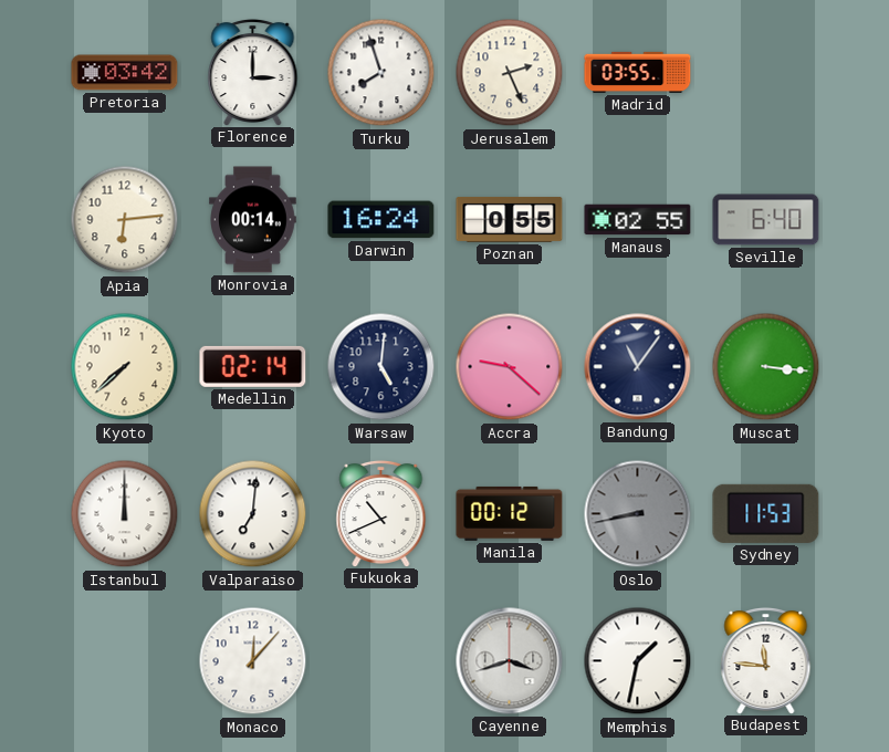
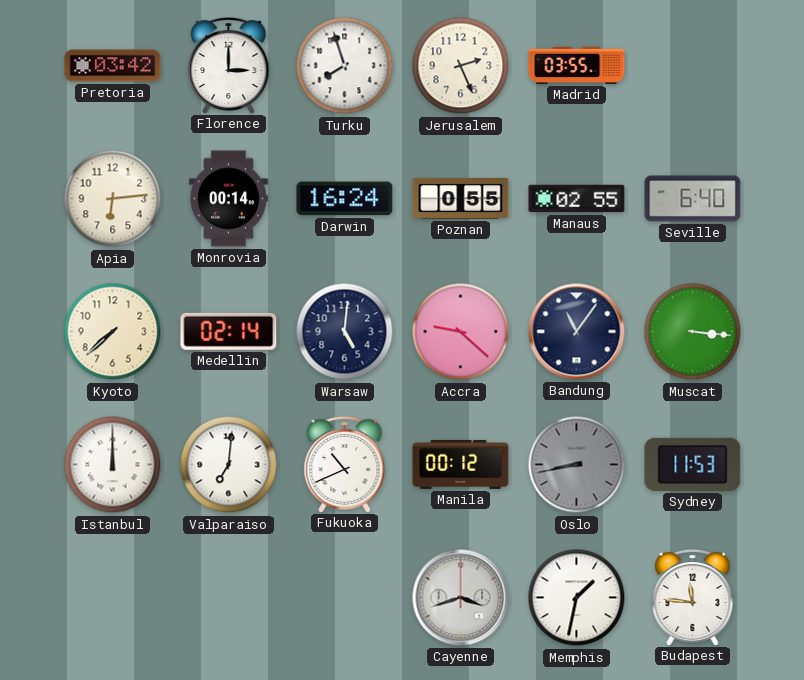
Monaco: 12:07 -> none (253, 661)
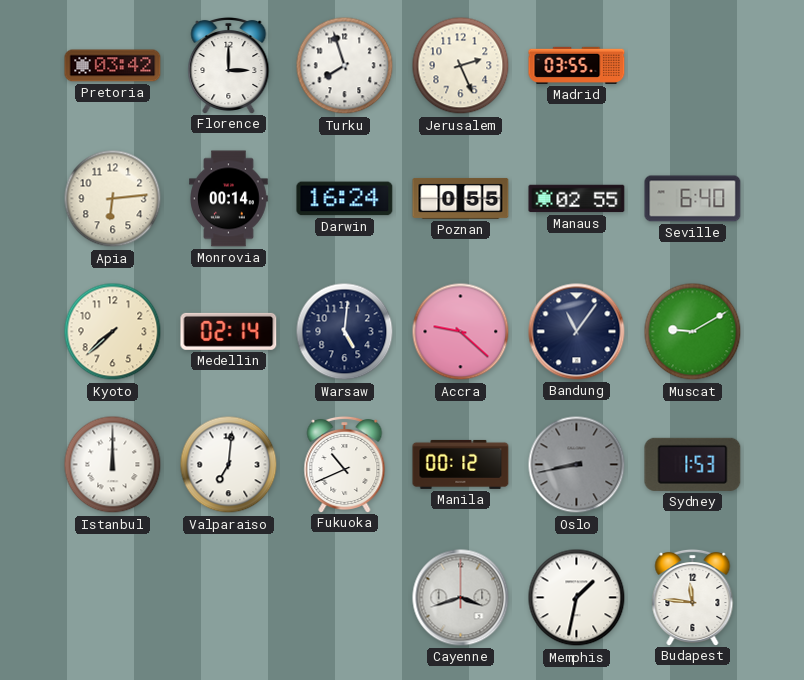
Muscat: 3:16 -> 9:10 (693, 332)
Sydney: 11:53 -> 1:53 (693, 464)
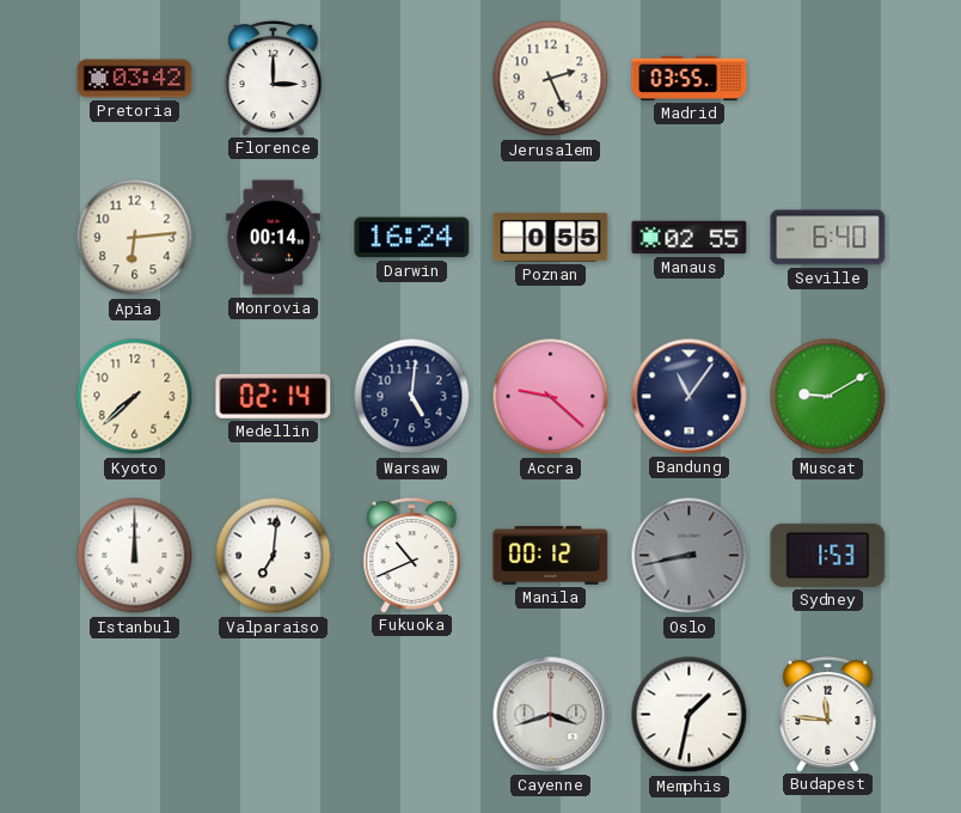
Turku: 7:57 -> none (345, 66)
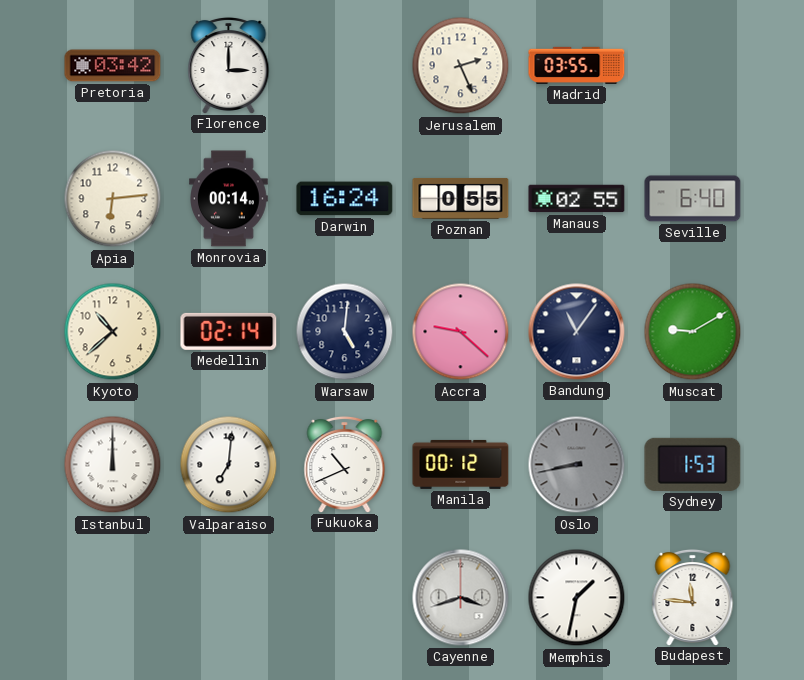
Kyoto: 7:38 -> 10:38 (113, 332)
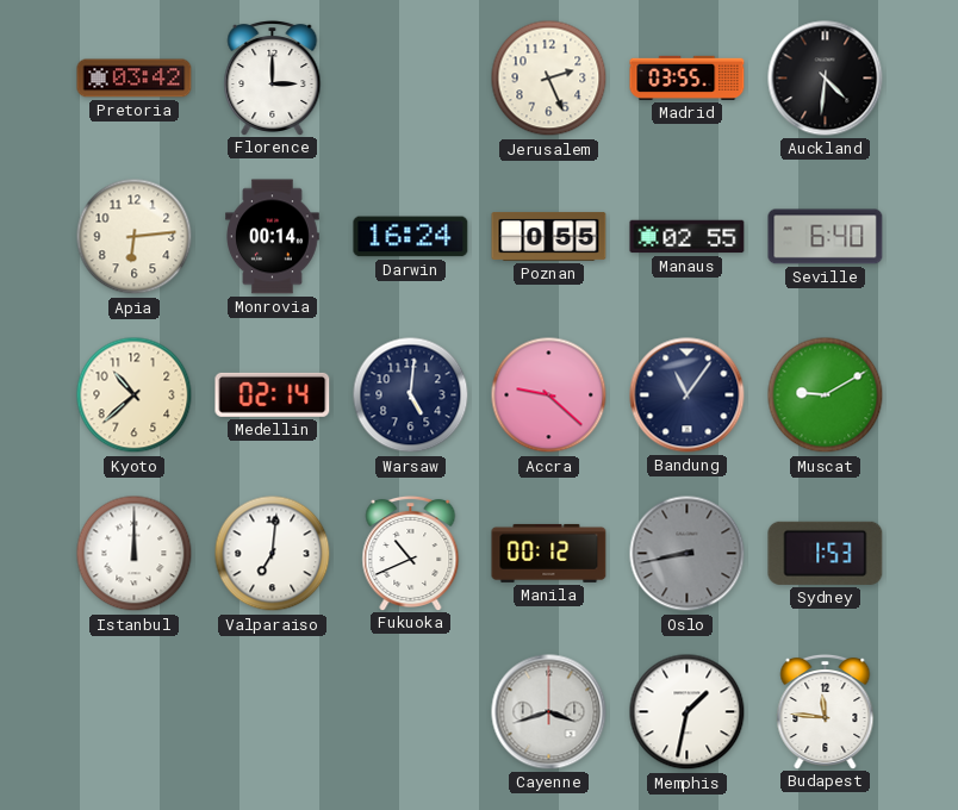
Auckland: none -> 4:31 (826, 79)
